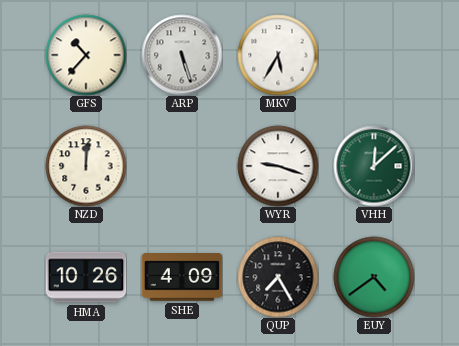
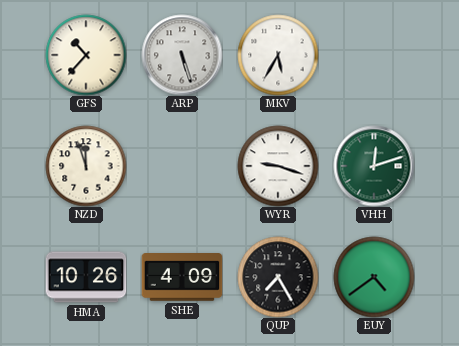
NZD: 12:01 -> 11:57 (86, 166)
VHH: 12:08 -> 12:12 (374, 166)
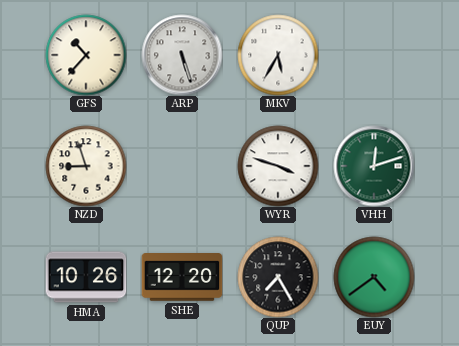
NZD: 11:57 -> 8:57 (86, 166)
WYR: 9:18 -> 3:48 (278, 166)
SHE: 4:09 -> 12:20 (182, 278)
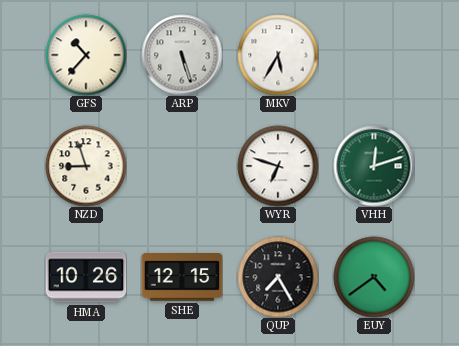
WYR: 3:48 -> 6:48 (278, 166)
SHE: 12:20 -> 12:15 (182, 278)
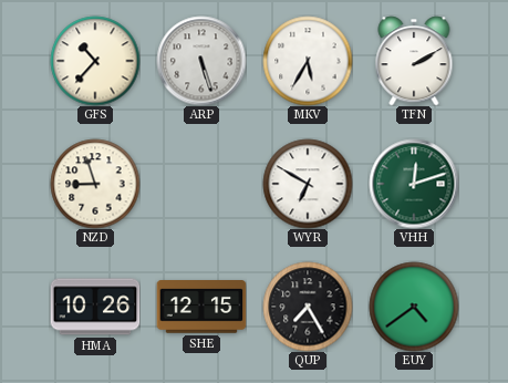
TFN: none -> 2:10 (414, 61)
WYR: 6:48 -> 6:50 (308, 184)
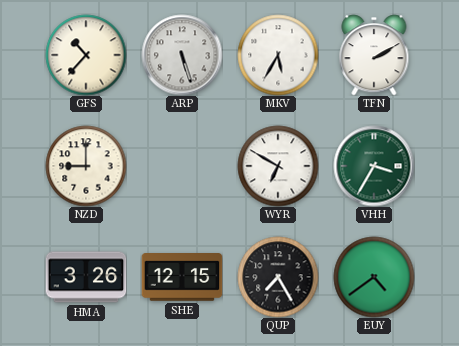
NZD: 8:57 -> 9:00 (86, 166)
VHH: 12:12 -> 3:35 (374, 166)
HMA: 10:26 -> 3:26 (86, 277)
